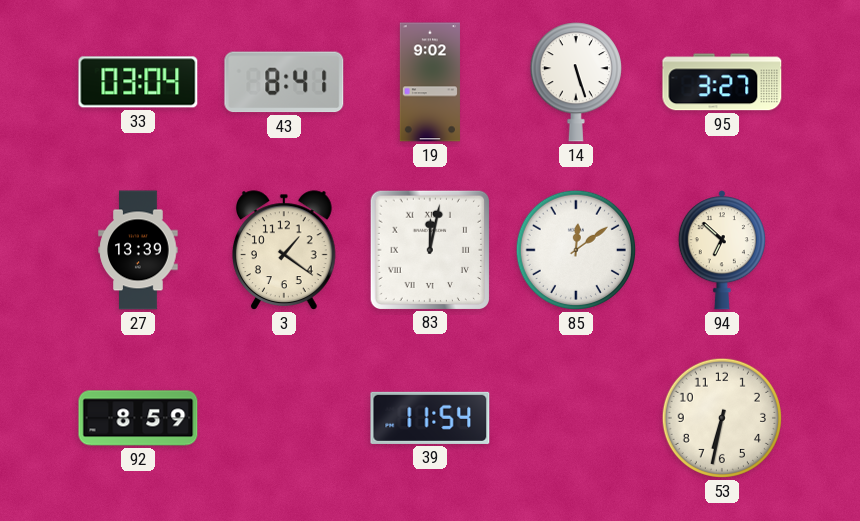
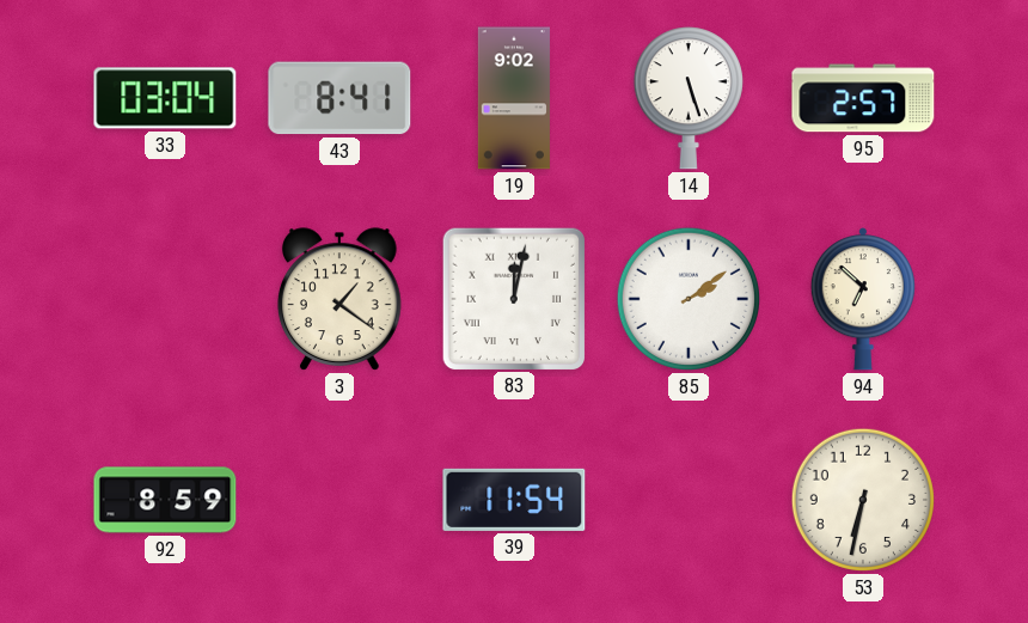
95: 3:27 -> 2:57 (863, 98)
27: 13:39 -> none (138, 250)
85: 12:09 -> 2:09 (689, 299)
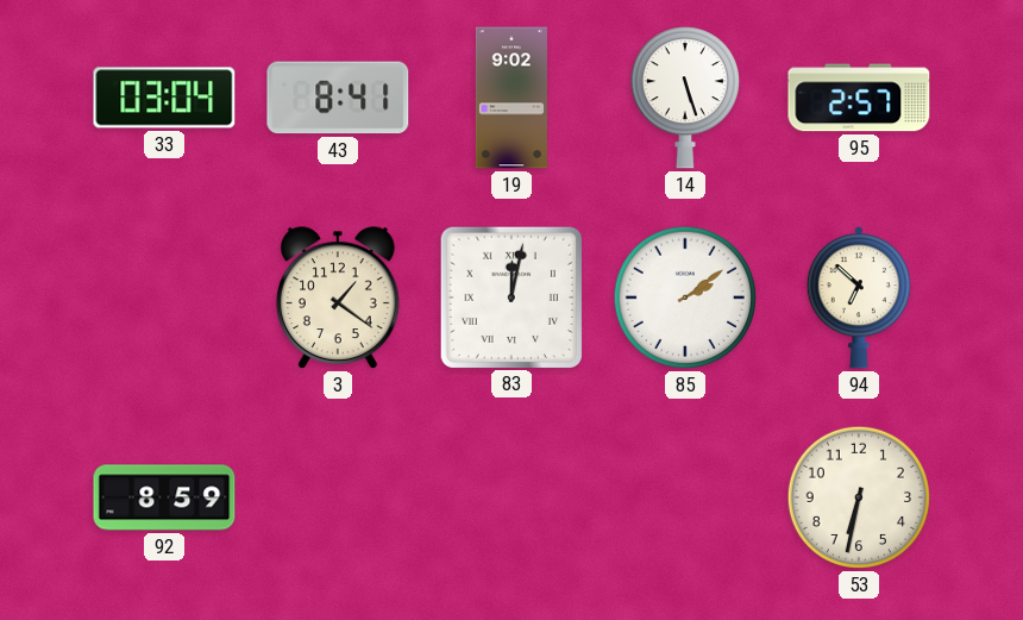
39: 11:54 -> none (514, 500)
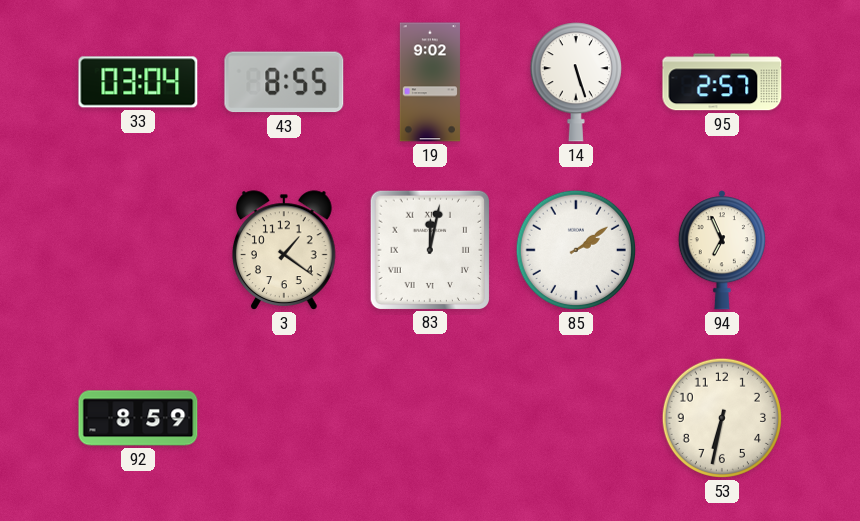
43: 8:41 -> 8:55 (284, 82)
94: 6:52 -> 6:56 (722, 250)
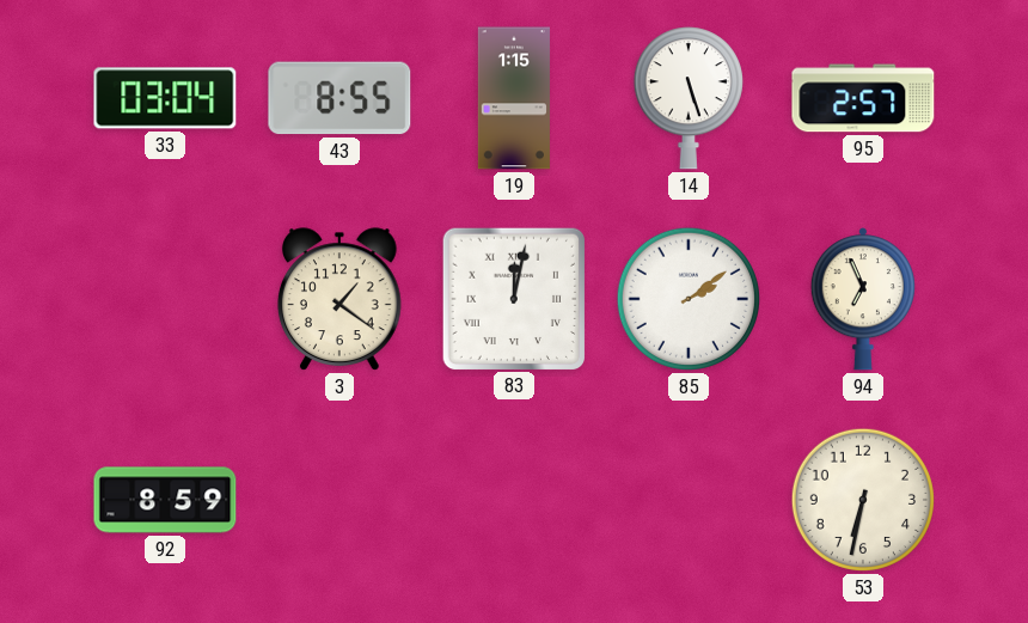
19: 9:02 -> 1:15 (514, 98)
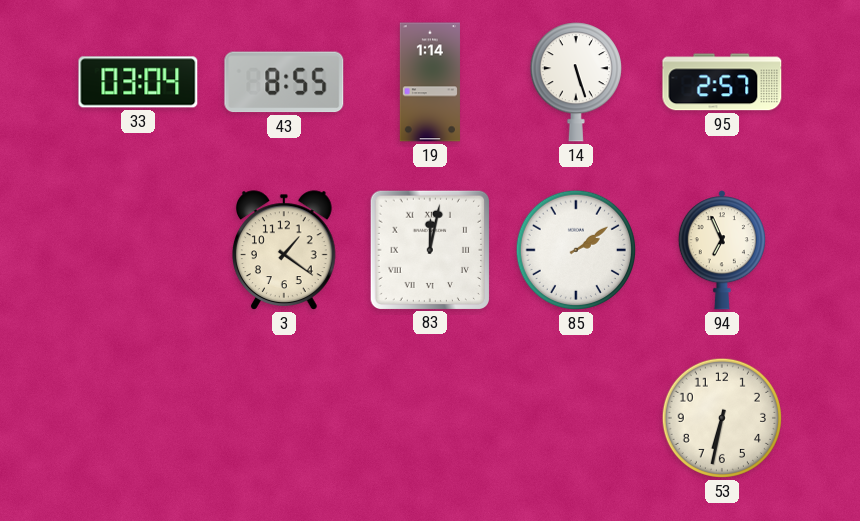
19: 1:15 -> 1:14 (430, 82)
92: 8:59 -> none (165, 500)
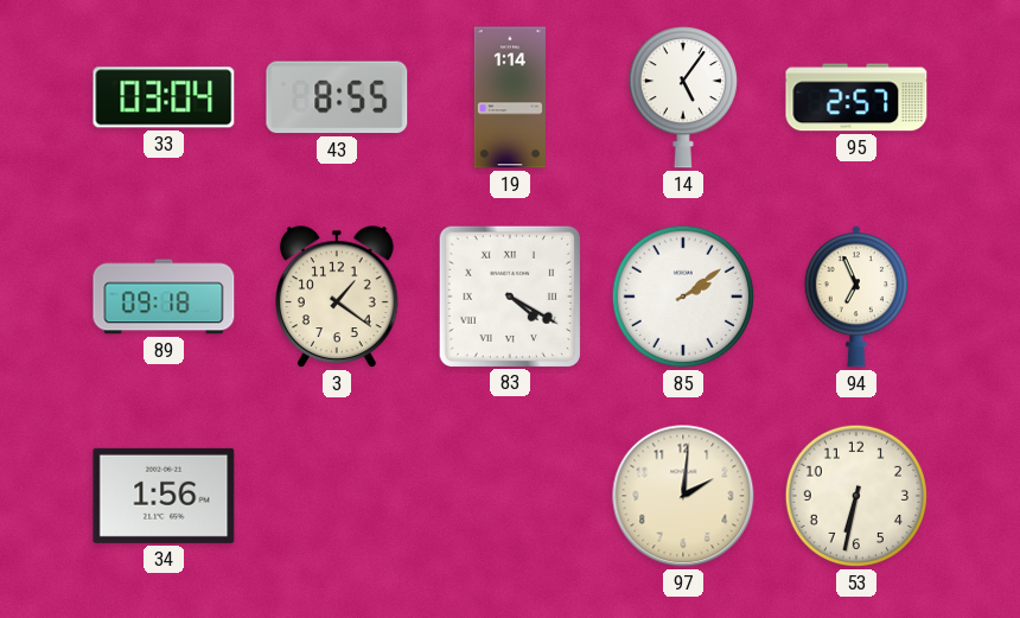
14: 5:27 -> 5:06 (683, 97)
89: none -> 09:18 (164, 297)
83: 12:02 -> 4:20 (509, 295)
34: none -> 1:56 (164, 496)
97: none -> 2:01 (683, 496)
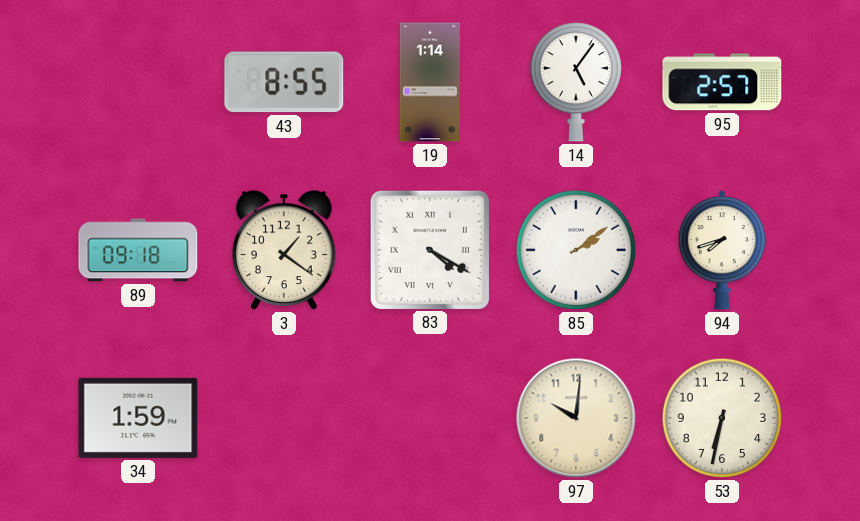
33: 03:04 -> none (164, 97)
94: 6:56 -> 7:42 (722, 250)
34: 1:56 -> 1:59 (138, 418)
97: 2:01 -> 10:01 (576, 418)
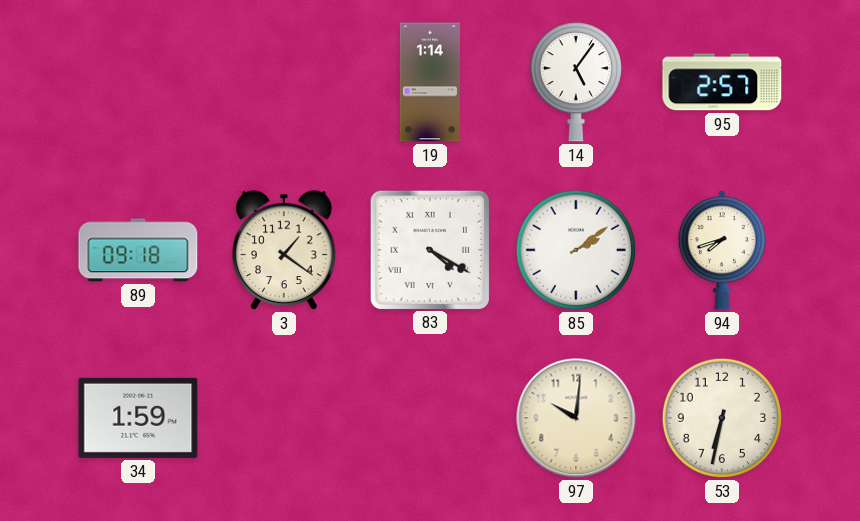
43: 8:55 -> none (284, 82)
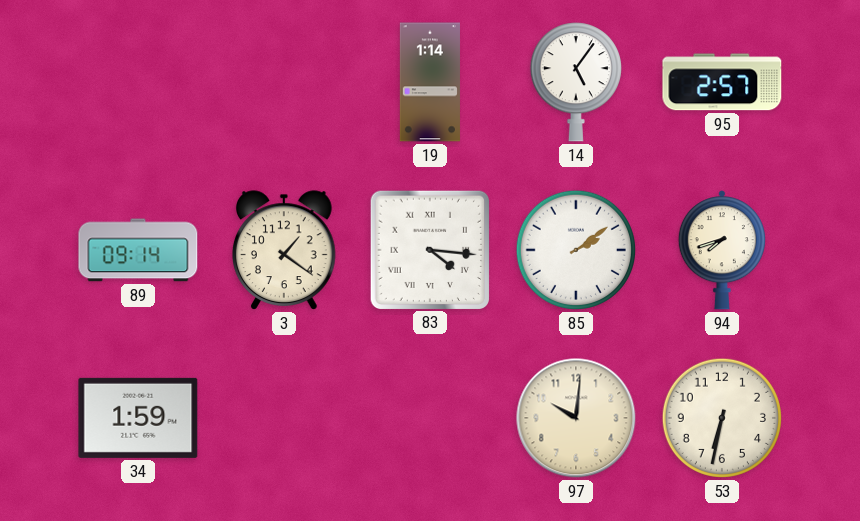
89: 09:18 -> 09:14 (138, 250)
83: 4:20 -> 4:16 (429, 249)
